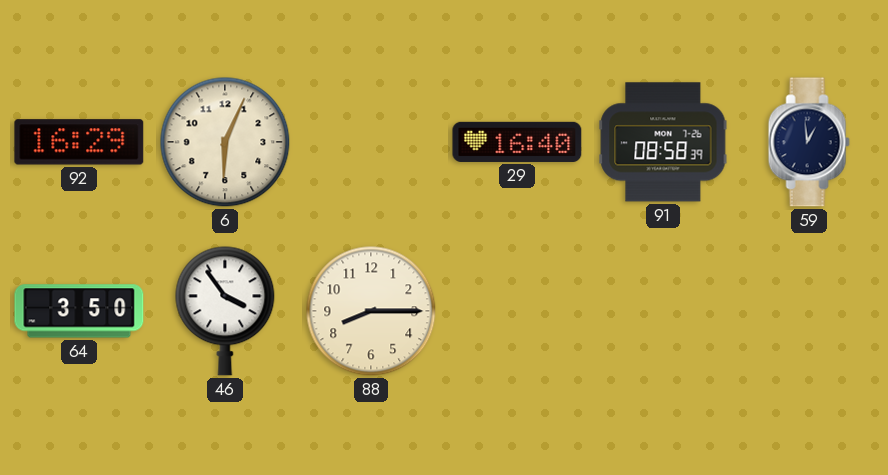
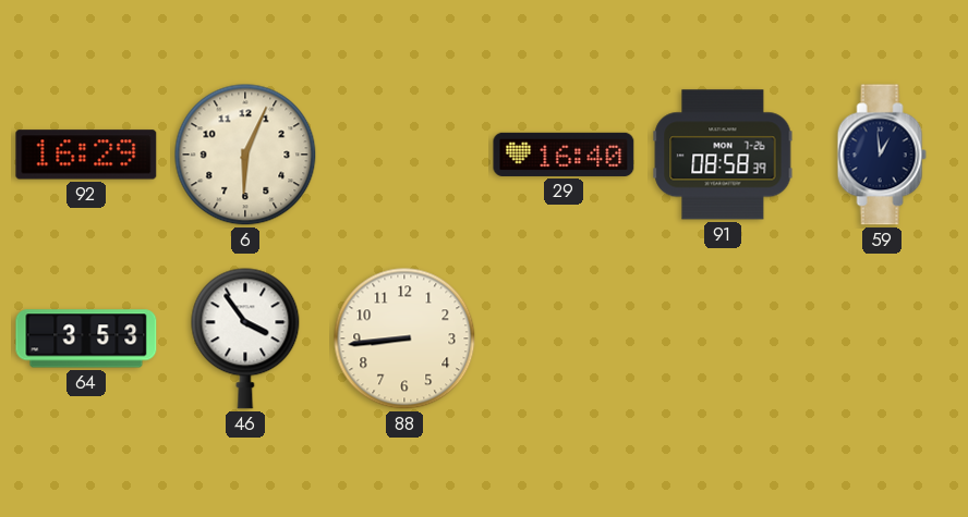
64: 3:50 -> 3:53 (86, 338)
88: 8:15 -> 8:44 (404, 338)
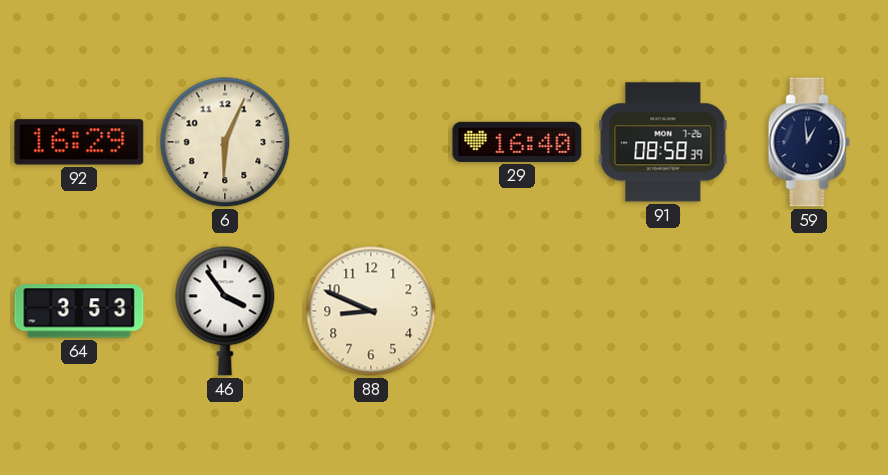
88: 8:44 -> 8:49 (371, 311)
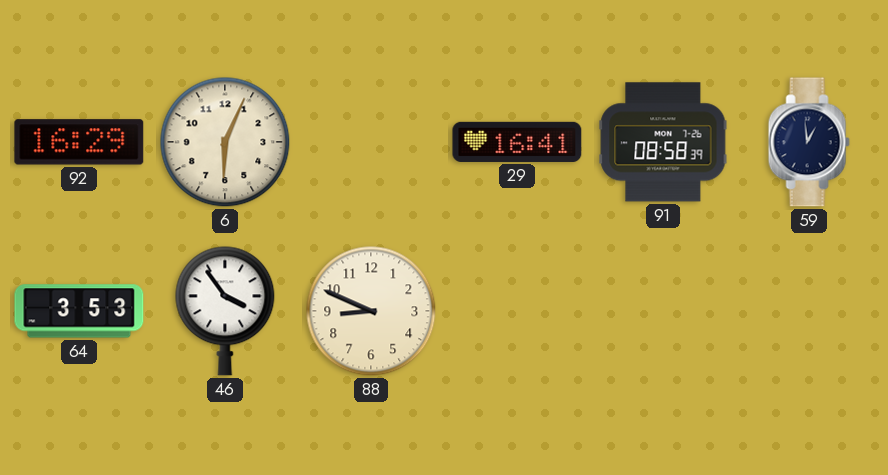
29: 16:40 -> 16:41 (517, 142)
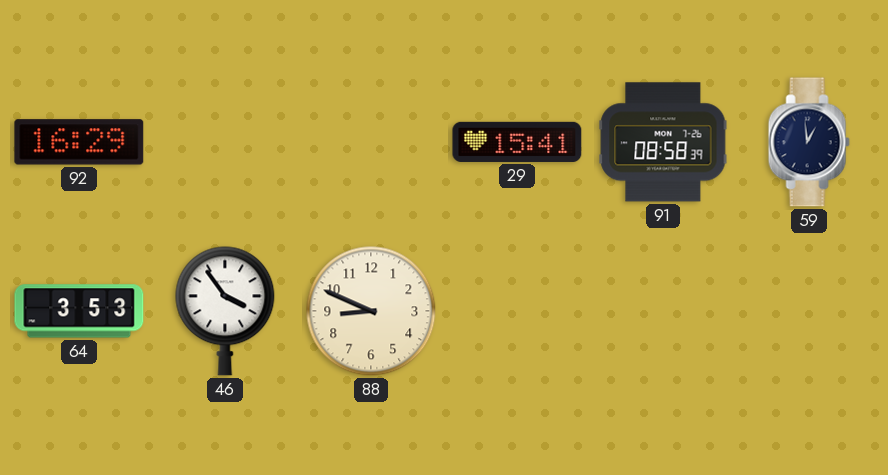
6: 6:04 -> none (225, 142)
29: 16:41 -> 15:41 (517, 142)
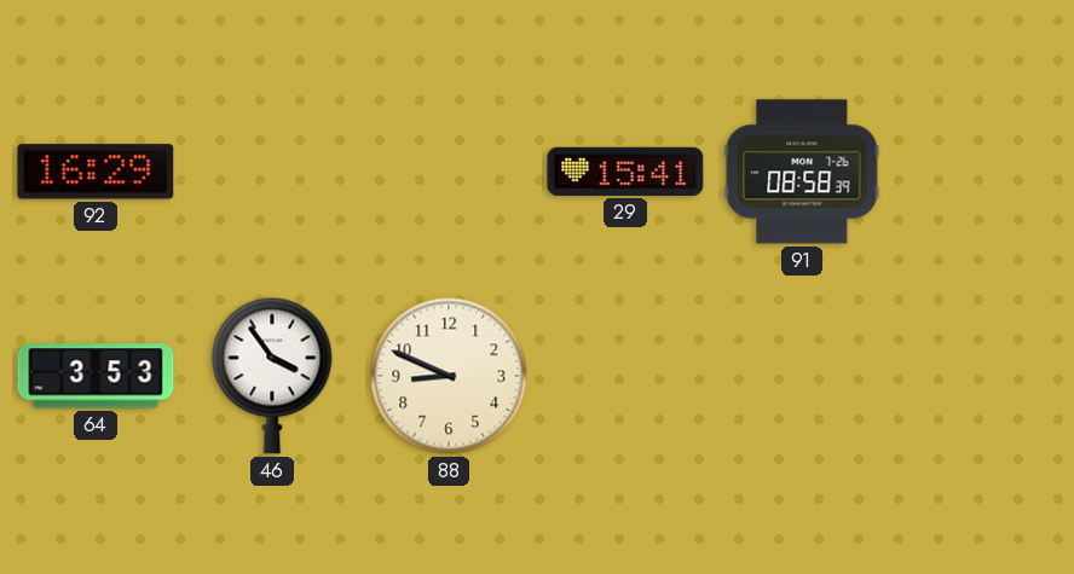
59: 12:59 -> none (809, 142)
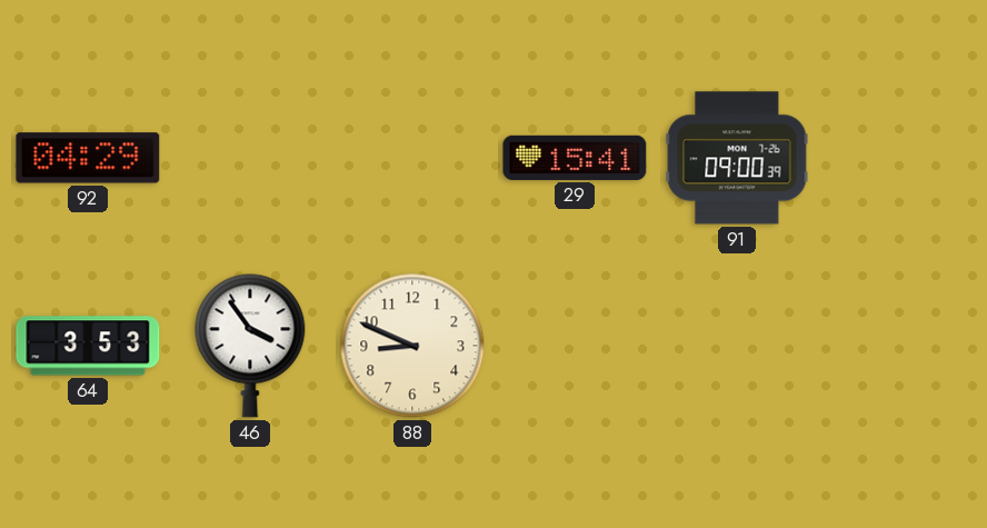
92: 16:29 -> 04:29 (88, 158)
91: 08:58 -> 09:00 (737, 158)
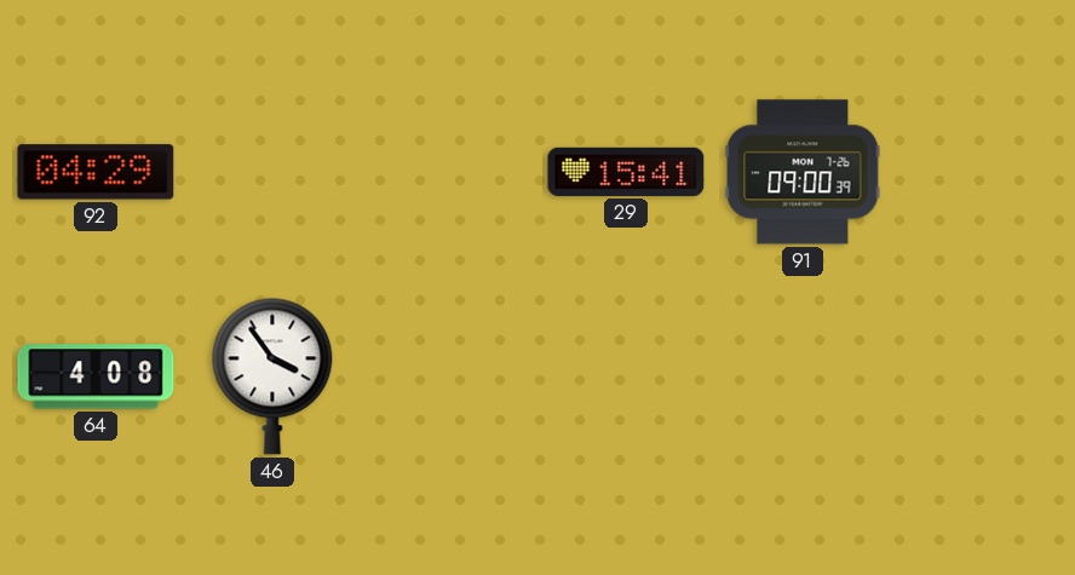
64: 3:53 -> 4:08 (96, 376)
88: 8:49 -> none (412, 346)
